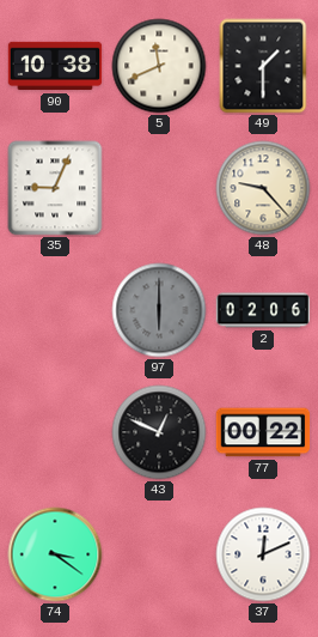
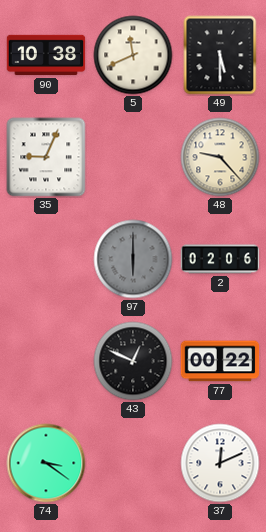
49: 1:30 -> 5:30 (220, 55)
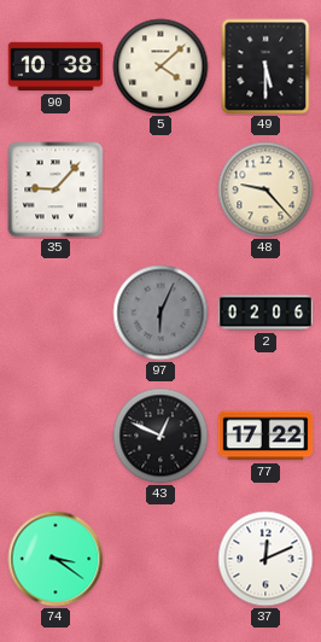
5: 11:41 -> 4:08 (160, 66)
35: 9:04 -> 9:07 (56, 189)
97: 6:00 -> 6:04 (160, 313)
77: 00:22 -> 17:22 (265, 436)
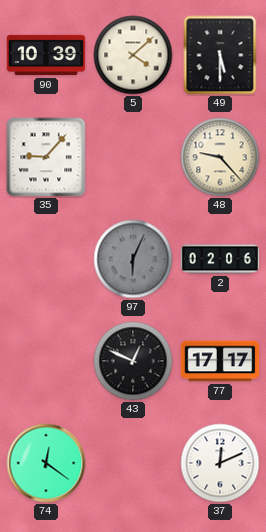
90: 10:38 -> 10:39 (46, 55)
77: 17:22 -> 17:17 (220, 361)
74: 3:21 -> 12:21 (46, 463)
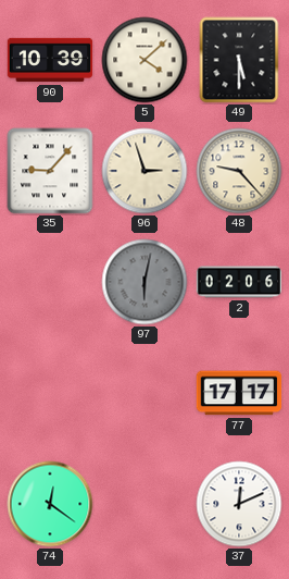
96: none -> 2:57 (144, 171)
97: 6:04 -> 6:02 (144, 282)
43: 12:49 -> none (133, 361)
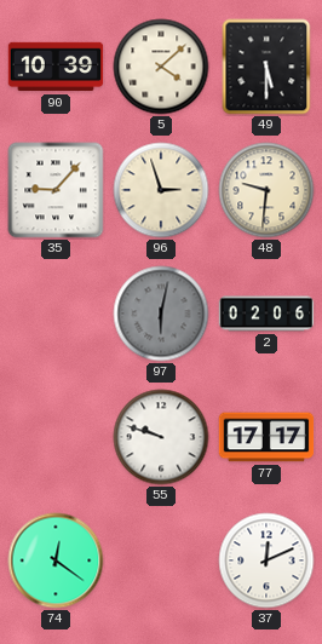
48: 9:23 -> 9:31 (266, 190)
55: none -> 9:48 (161, 437)
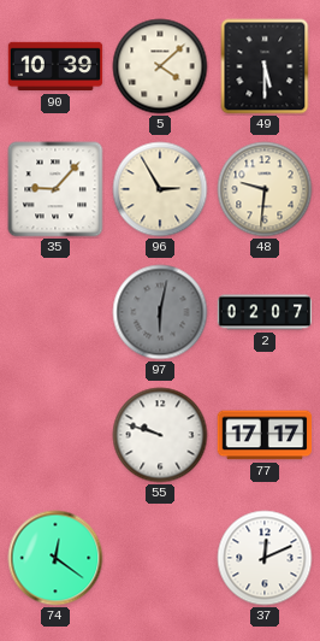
96: 2:57 -> 2:55 (160, 189)
2: 02:06 -> 02:07 (265, 312)
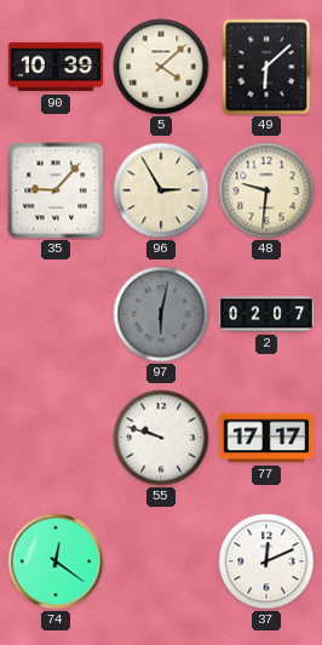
49: 5:30 -> 6:08 (266, 67)
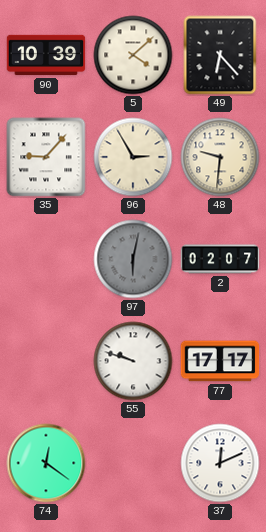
49: 6:08 -> 6:23 (220, 55)
